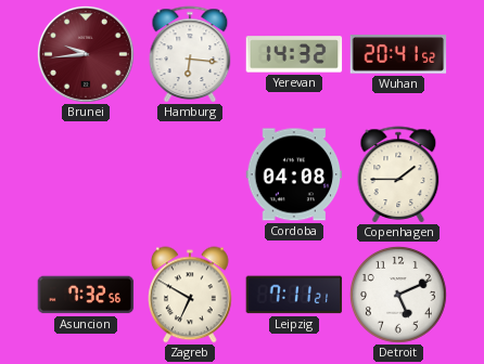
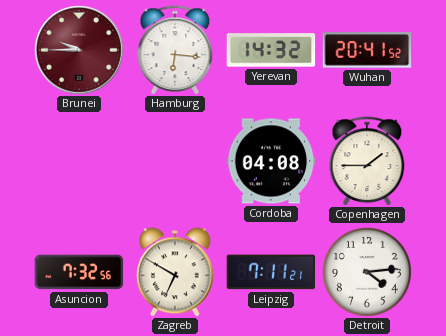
Brunei: 9:44 -> 9:45 (80, 51)
Detroit: 5:11 -> 4:14 (367, 272)
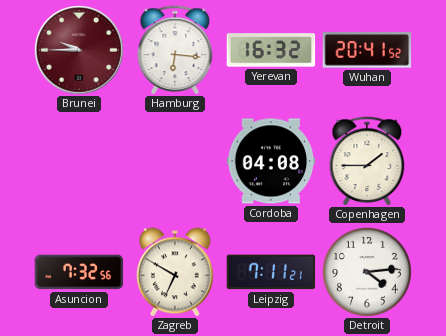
Yerevan: 14:32 -> 16:32 (271, 50)
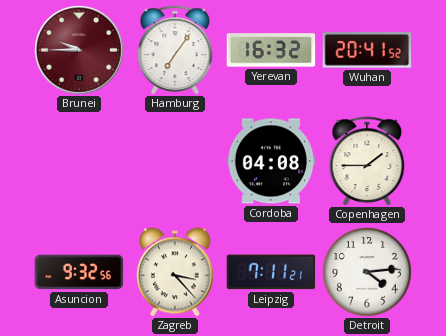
Hamburg: 6:16 -> 7:06 (175, 50)
Asuncion: 7:32 -> 9:32 (79, 272)
Zagreb: 6:50 -> 3:23 (176, 272)
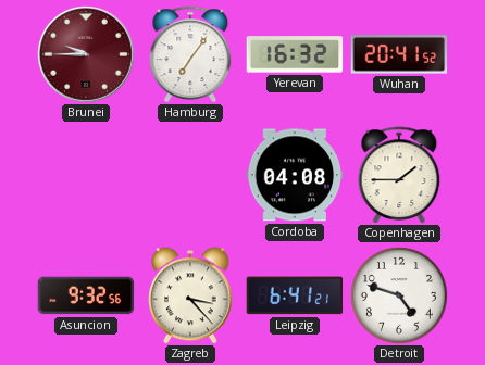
Leipzig: 7:11 -> 6:41 (295, 295)
Detroit: 4:14 -> 4:48 (399, 295)
